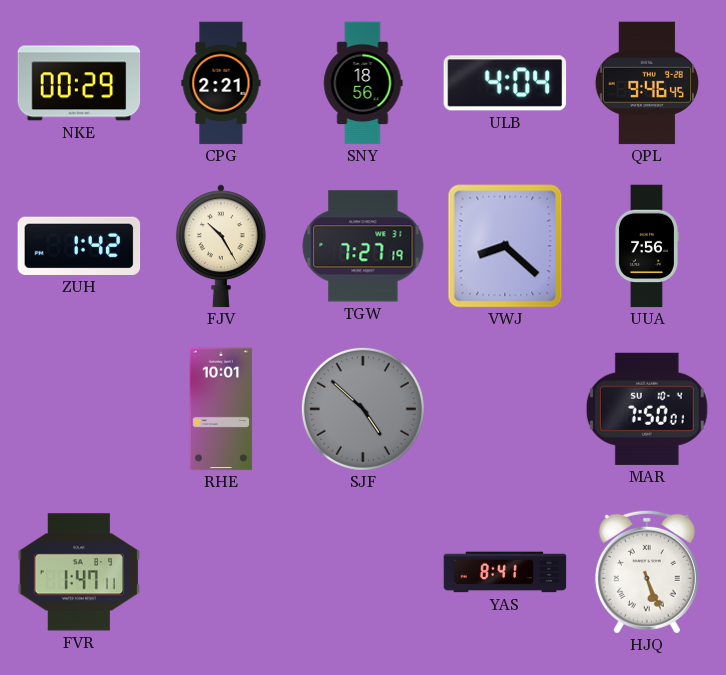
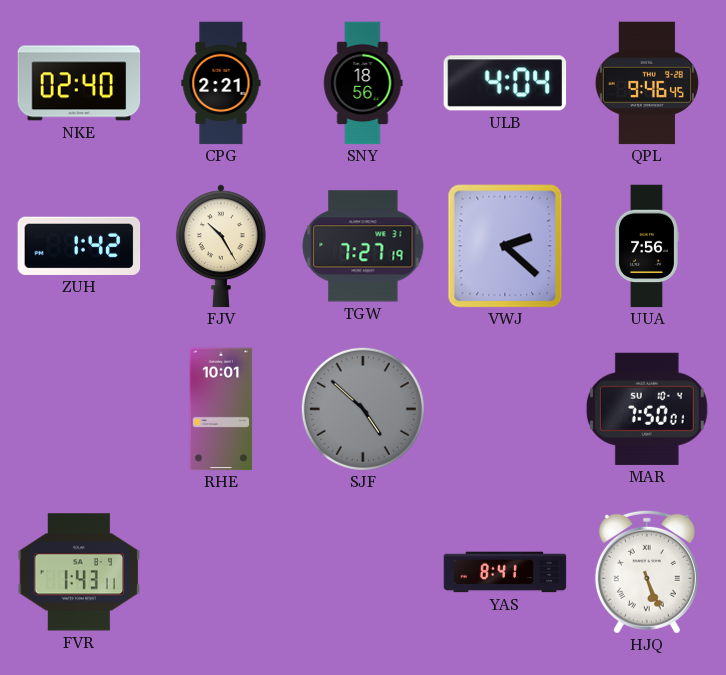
NKE: 00:29 -> 02:40 (79, 83)
VWJ: 8:22 -> 2:22 (505, 246)
FVR: 1:47 -> 1:43 (79, 572)
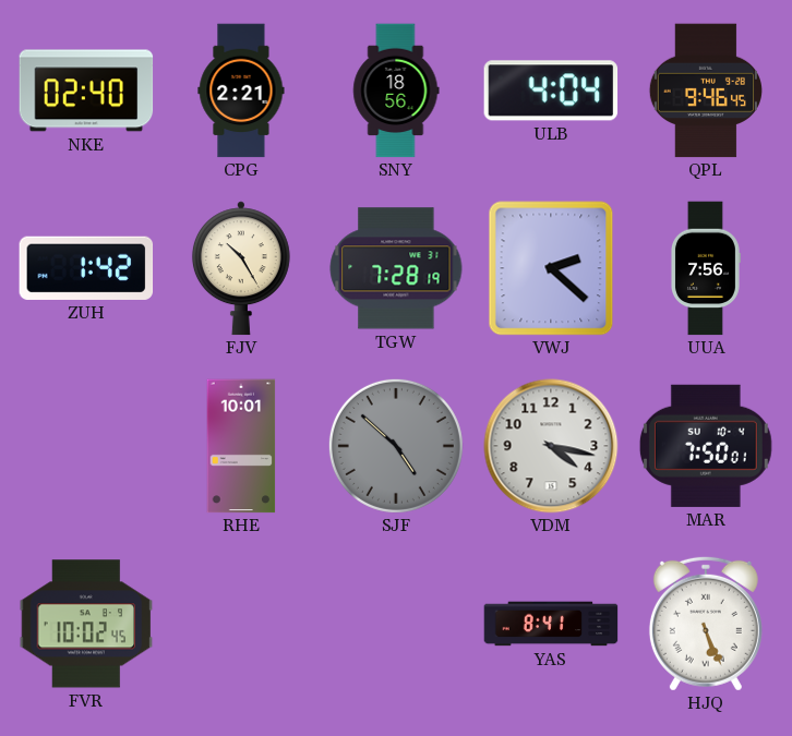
TGW: 7:27 -> 7:28 (396, 268)
VDM: none -> 4:17 (551, 446)
FVR: 1:43 -> 10:02 (86, 624)
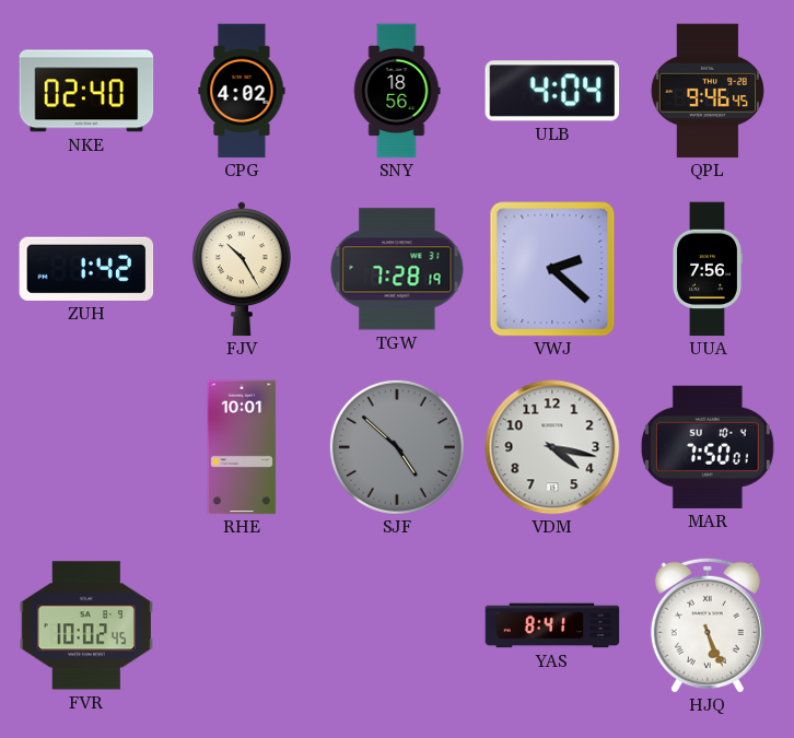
CPG: 2:21 -> 4:02 (242, 91)
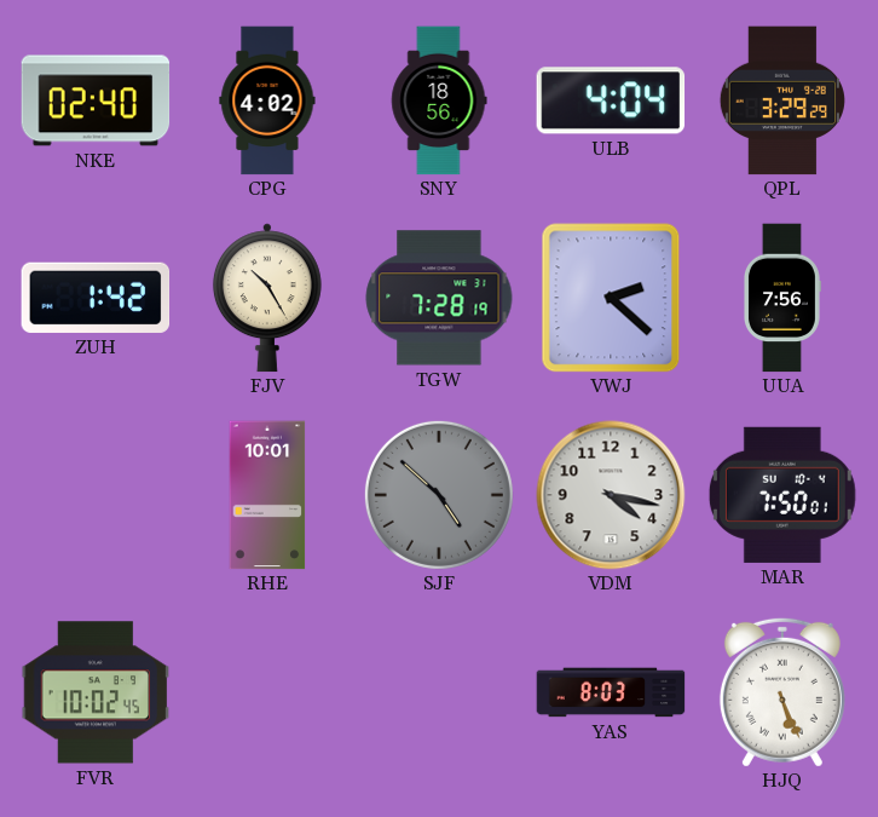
QPL: 9:46 -> 3:29 (782, 100)
YAS: 8:41 -> 8:03 (611, 692)
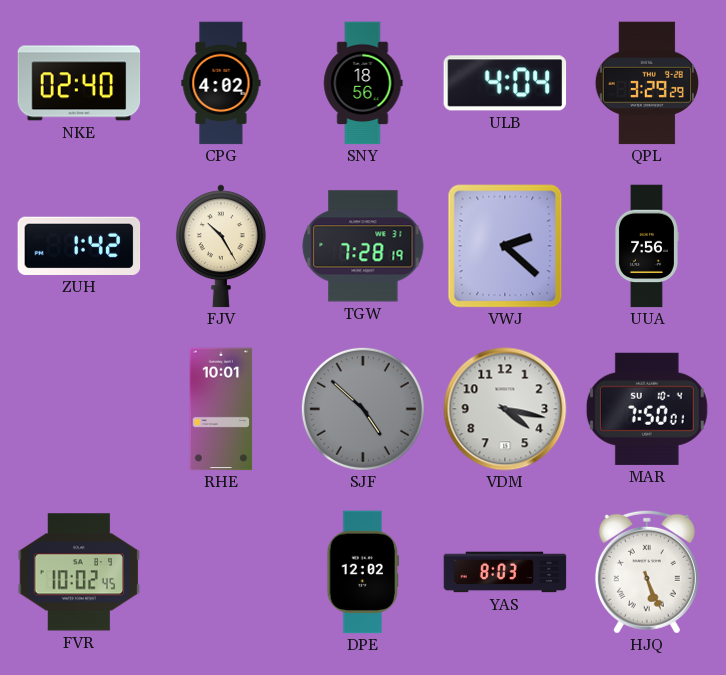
DPE: none -> 12:02 (363, 572)
